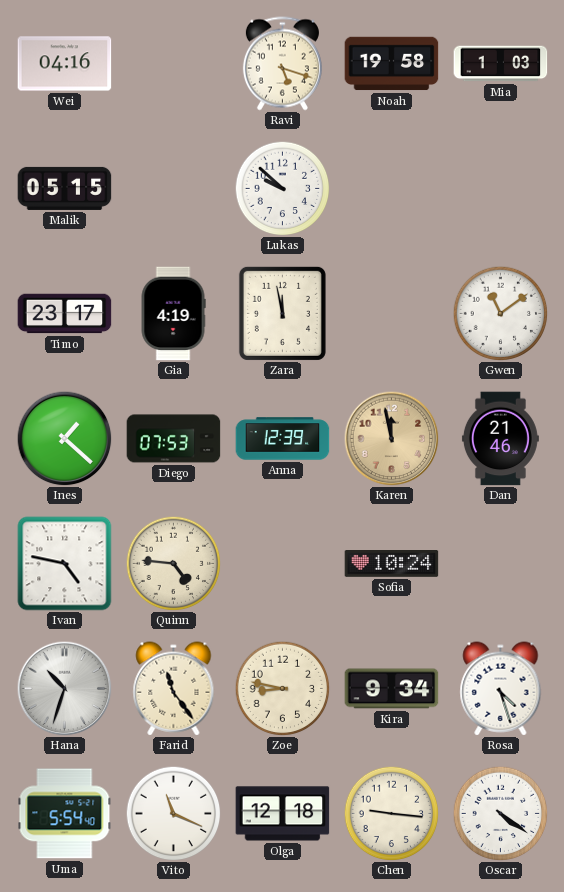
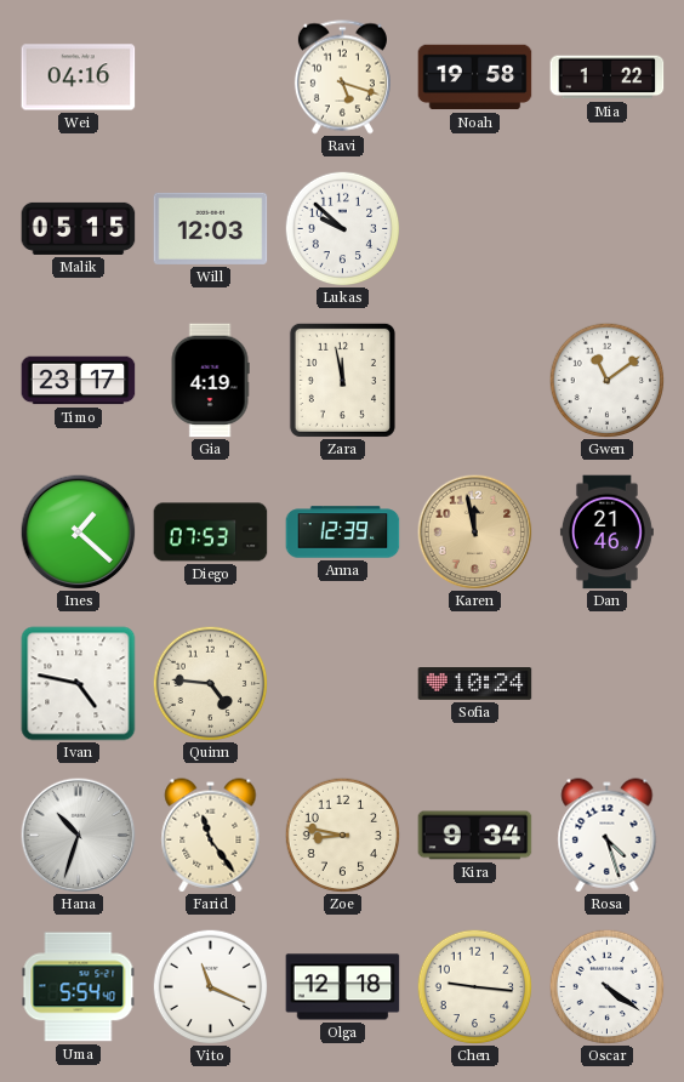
Mia: 1:03 -> 1:22 (608, 78)
Will: none -> 12:03 (211, 228)
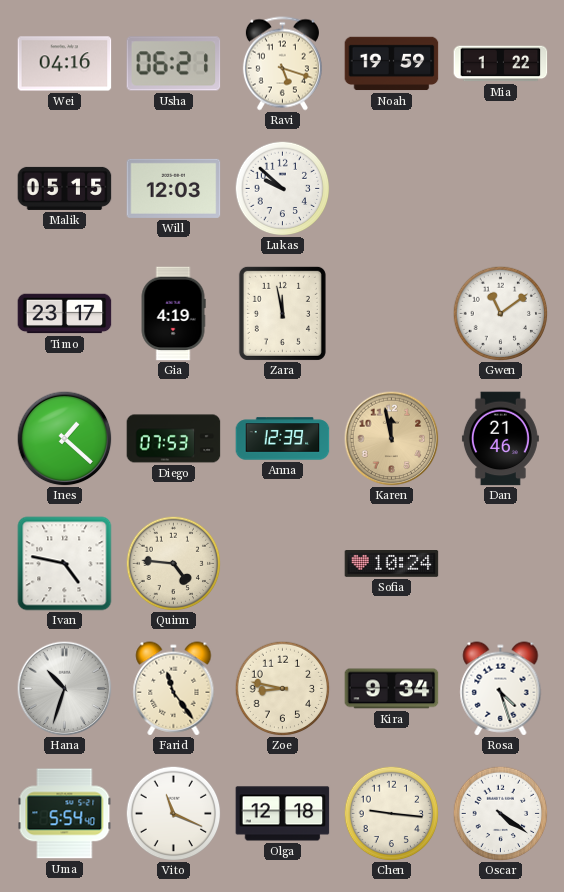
Usha: none -> 06:21 (174, 64)
Noah: 19:58 -> 19:59 (392, 64)
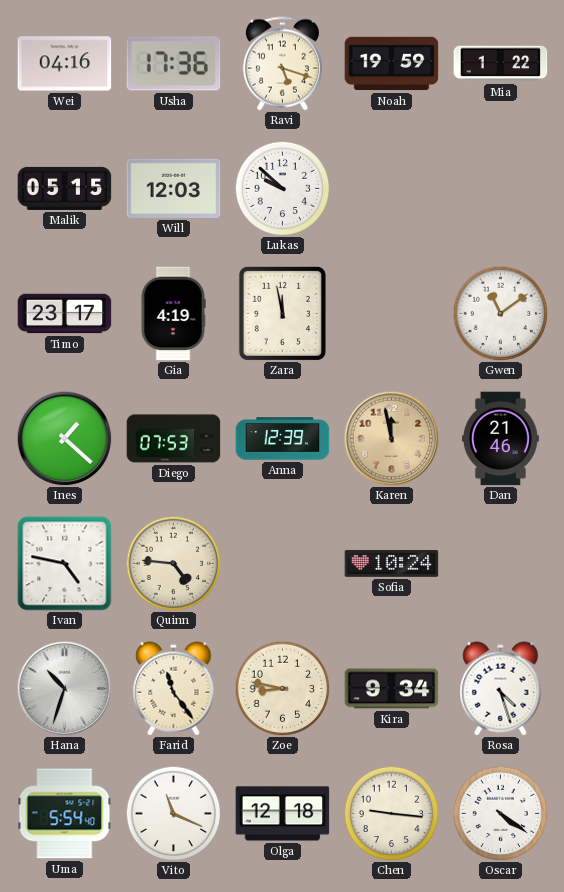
Usha: 06:21 -> 17:36 (174, 64)
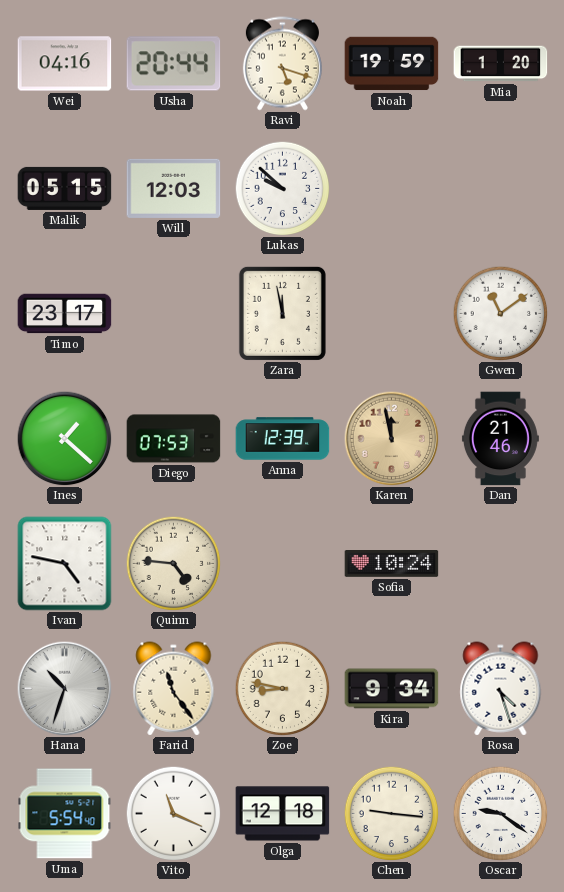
Usha: 17:36 -> 20:44 (174, 64)
Mia: 1:22 -> 1:20 (501, 64)
Gia: 4:19 -> none (173, 314)
Oscar: 4:21 -> 9:21 (500, 813)
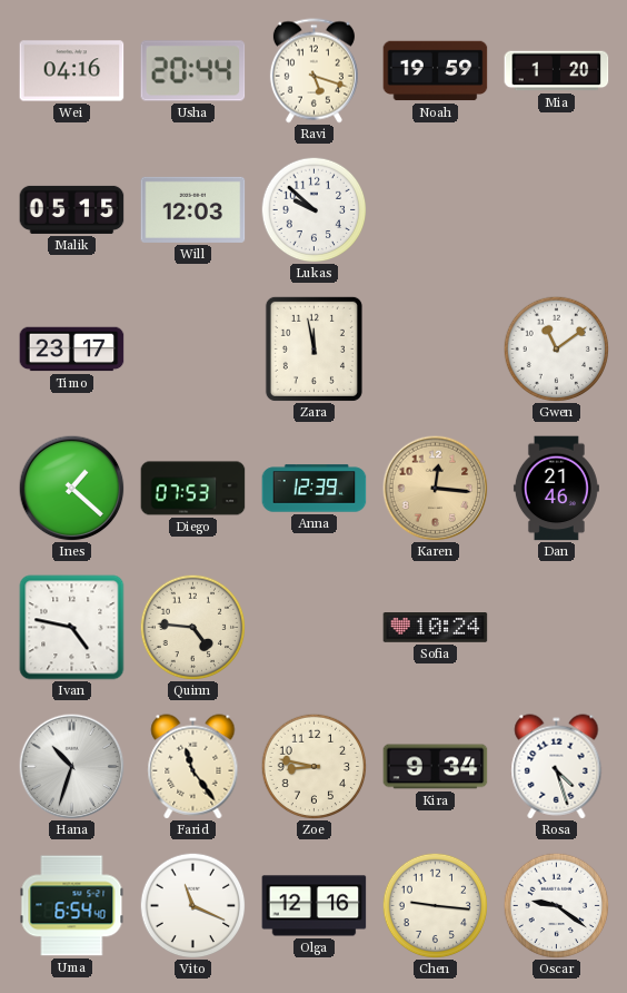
Karen: 11:58 -> 12:16 (435, 488)
Uma: 5:54 -> 6:54 (72, 906)
Olga: 12:18 -> 12:16 (315, 906)
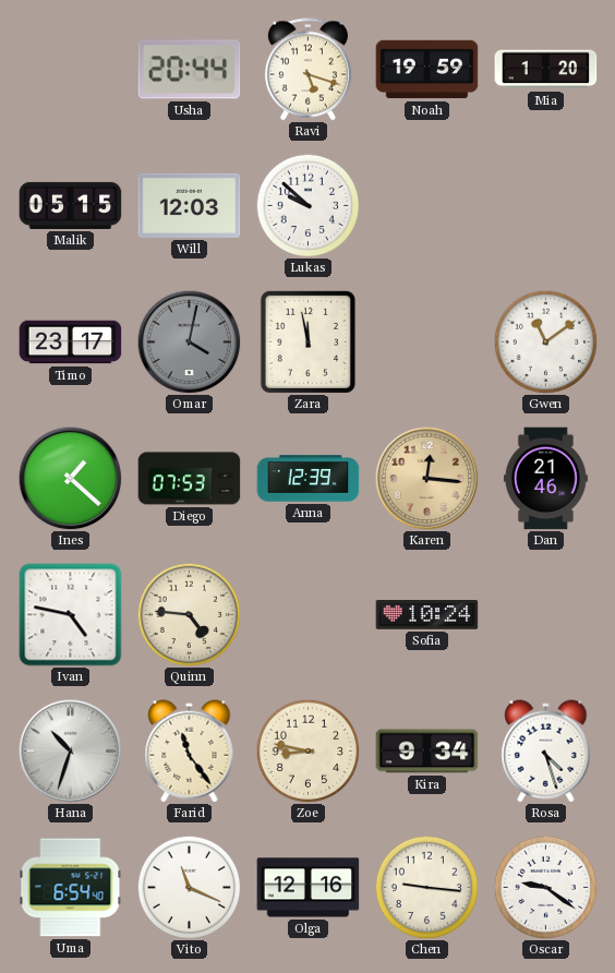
Wei: 04:16 -> none (72, 71)
Omar: none -> 4:02 (189, 341)
